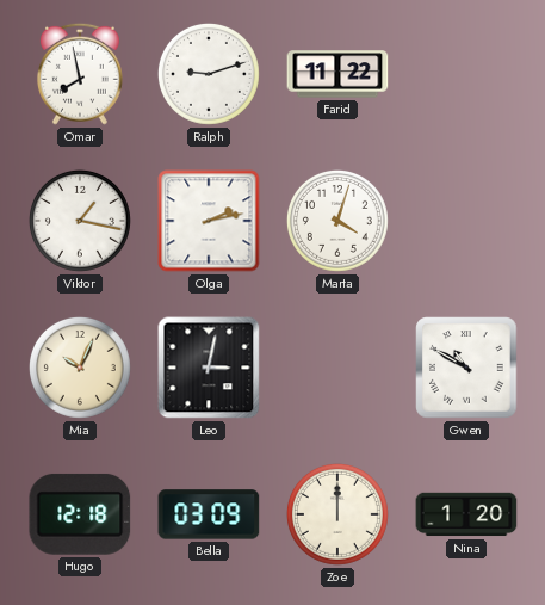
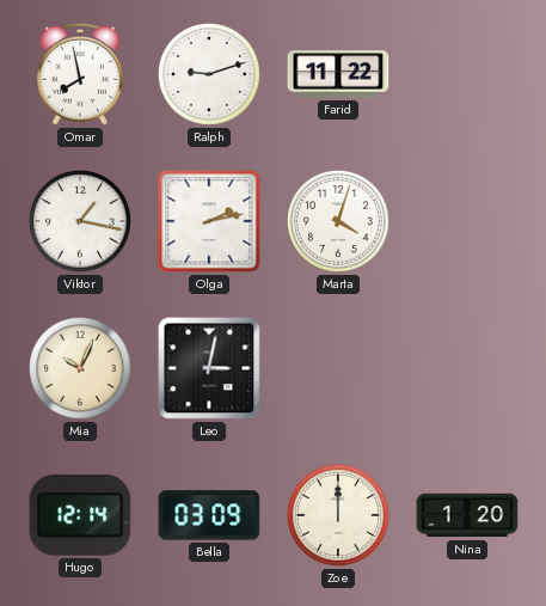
Gwen: 10:50 -> none (466, 368)
Hugo: 12:18 -> 12:14 (80, 515)
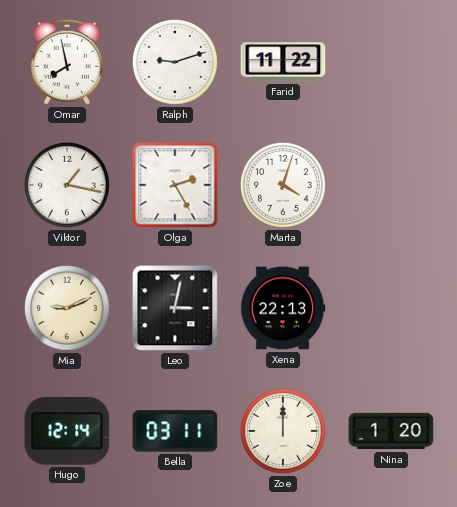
Olga: 2:13 -> 2:25 (175, 185)
Mia: 10:04 -> 9:11 (67, 308)
Xena: none -> 22:13 (283, 308)
Bella: 03:09 -> 03:11 (175, 431)
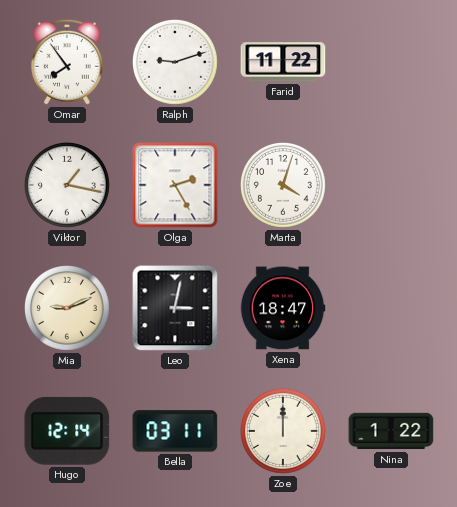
Omar: 7:58 -> 7:54 (67, 62)
Xena: 22:13 -> 18:47 (283, 308)
Nina: 1:20 -> 1:22 (391, 431)
